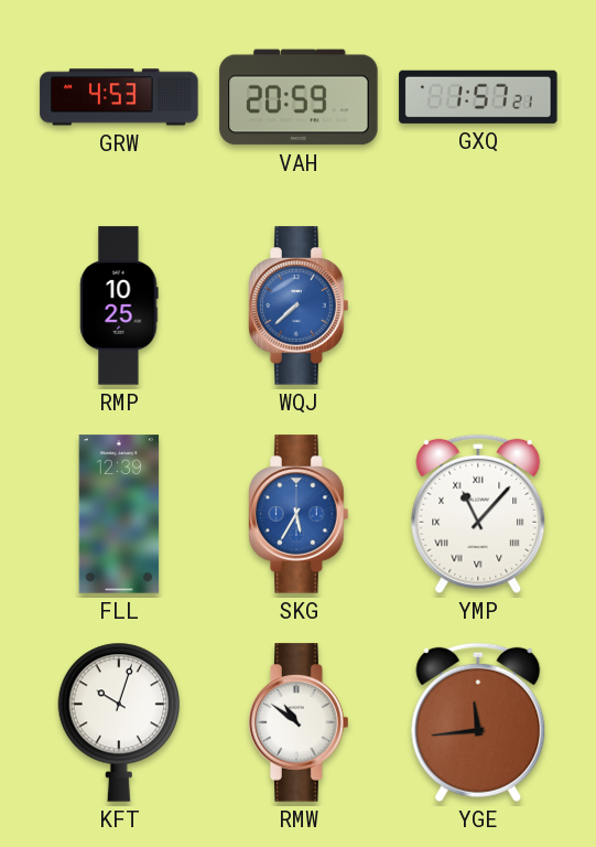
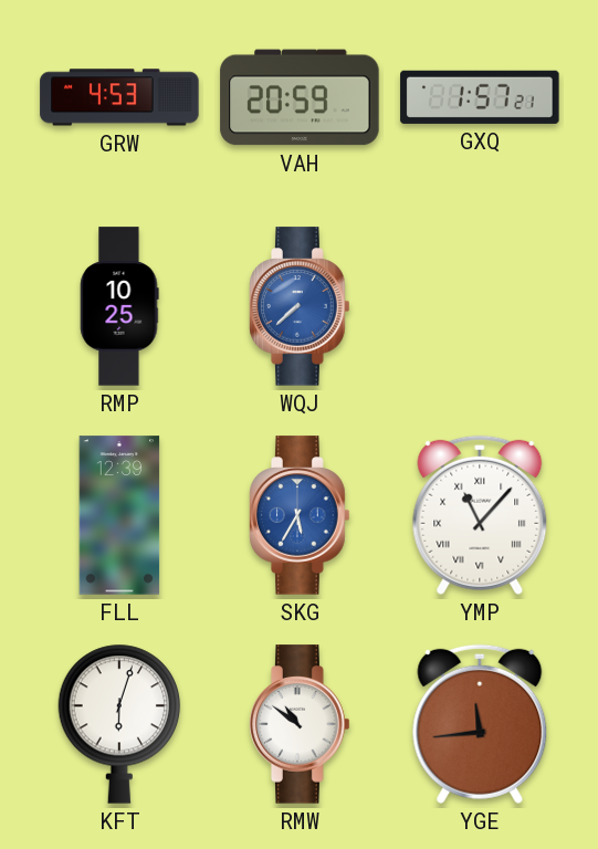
KFT: 10:03 -> 6:03 (119, 724)
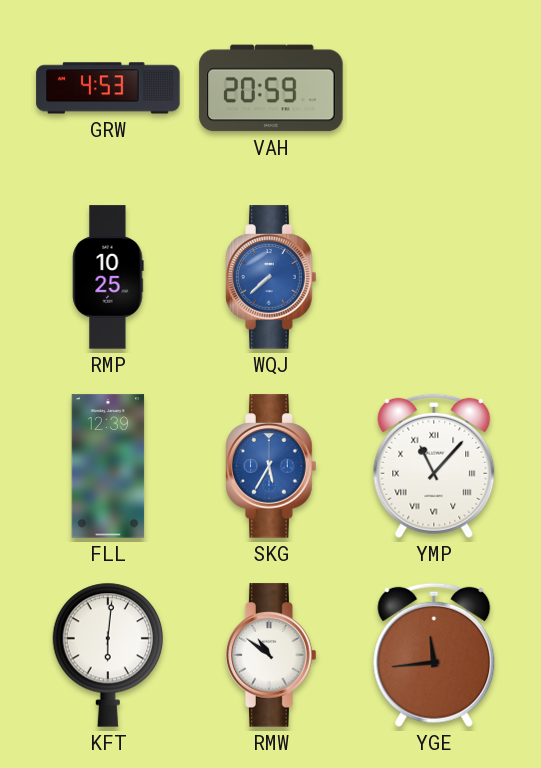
GXQ: 1:57 -> none (480, 97)
KFT: 6:03 -> 6:01 (108, 655)
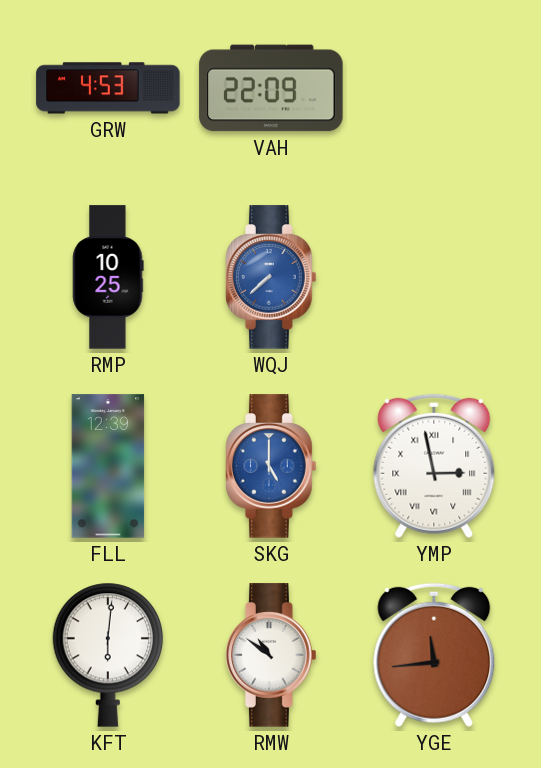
VAH: 20:59 -> 22:09 (271, 88)
SKG: 5:35 -> 5:00 (271, 466)
YMP: 11:07 -> 2:58 (434, 466)
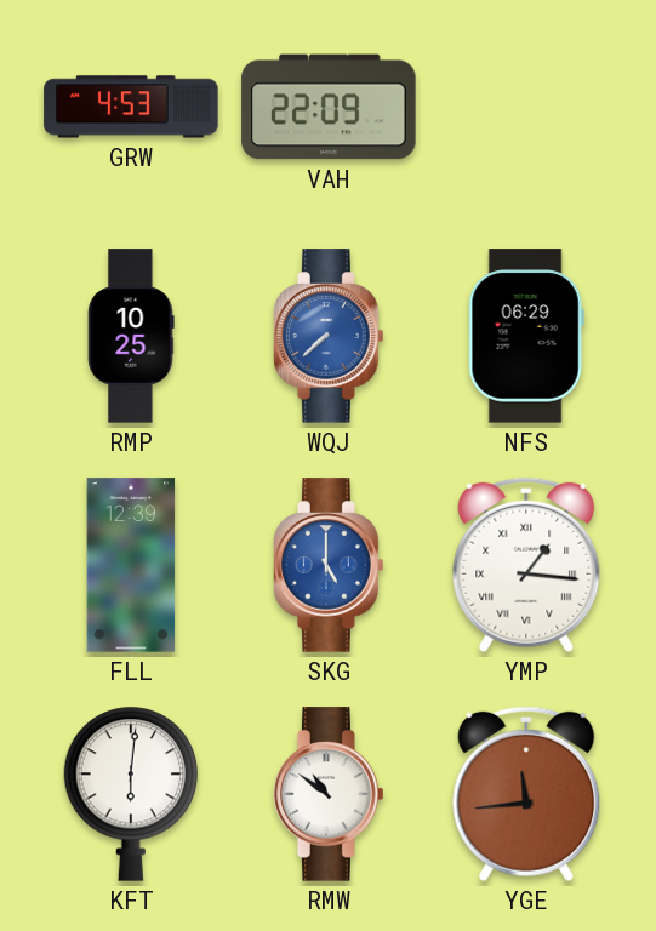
NFS: none -> 06:29 (526, 336)
YMP: 2:58 -> 1:16 (526, 565)
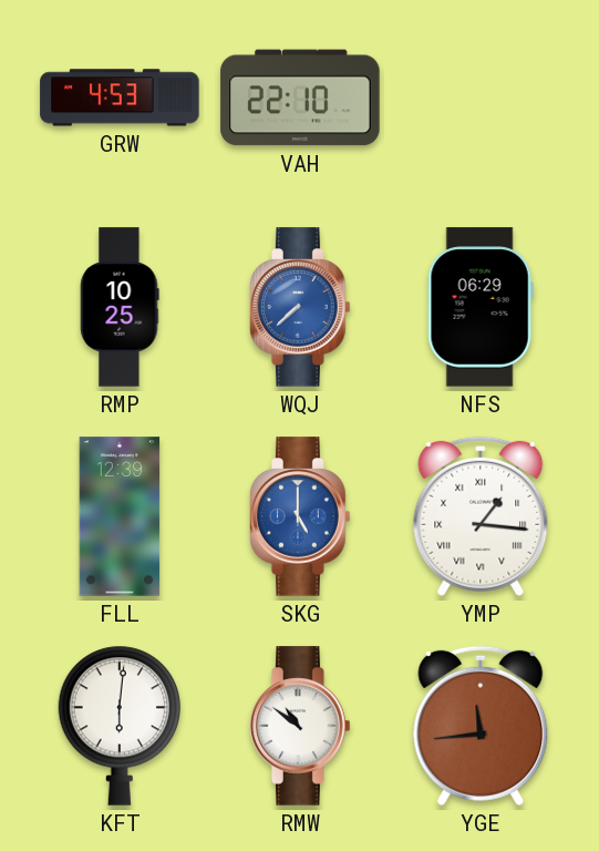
VAH: 22:09 -> 22:10 (300, 98)
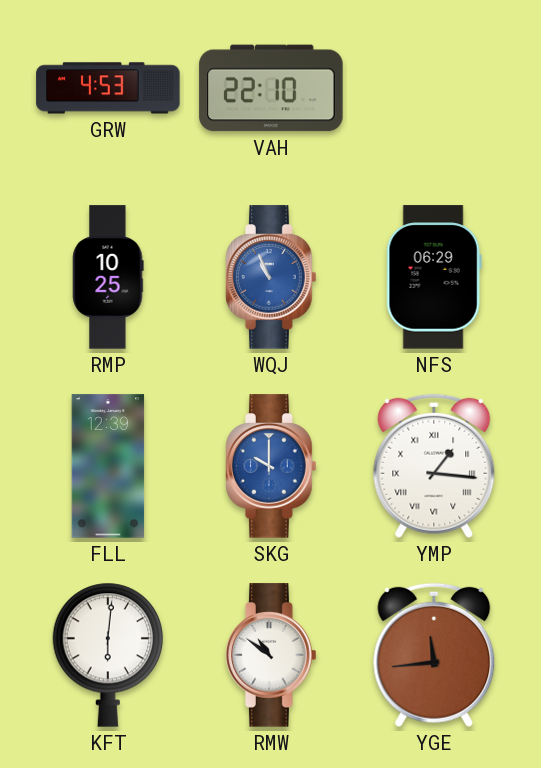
WQJ: 7:38 -> 10:56 (271, 277)
SKG: 5:00 -> 10:00 (271, 466)
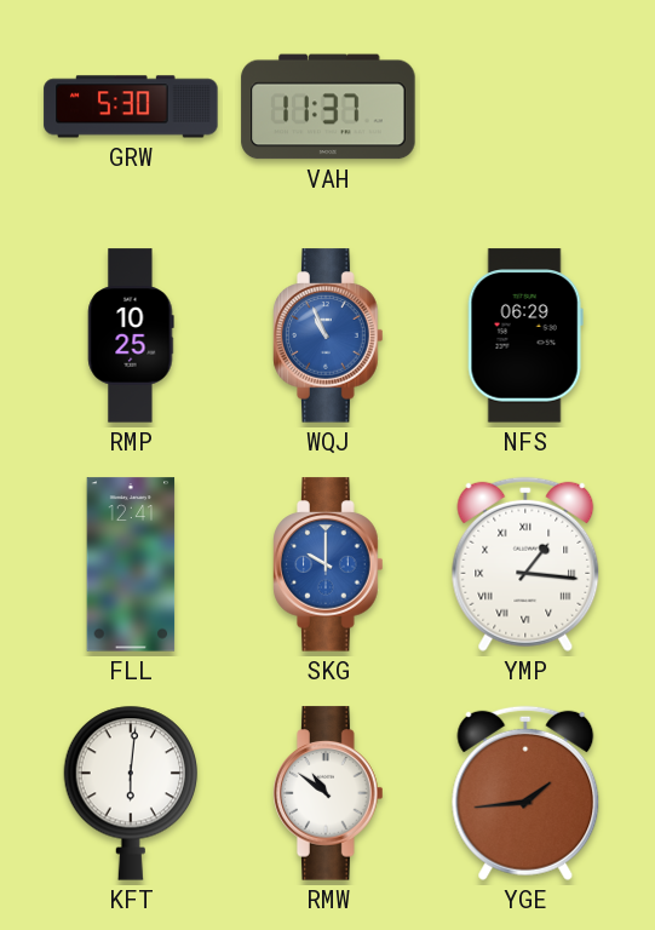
GRW: 4:53 -> 5:30 (131, 107)
VAH: 22:10 -> 11:37 (328, 107)
FLL: 12:39 -> 12:41 (131, 564)
YGE: 11:44 -> 1:44 (525, 793)
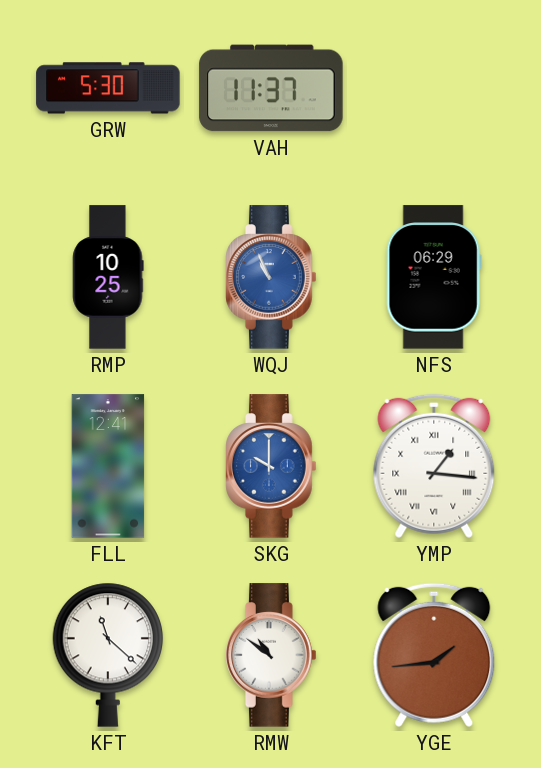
KFT: 6:01 -> 11:22 (108, 655)
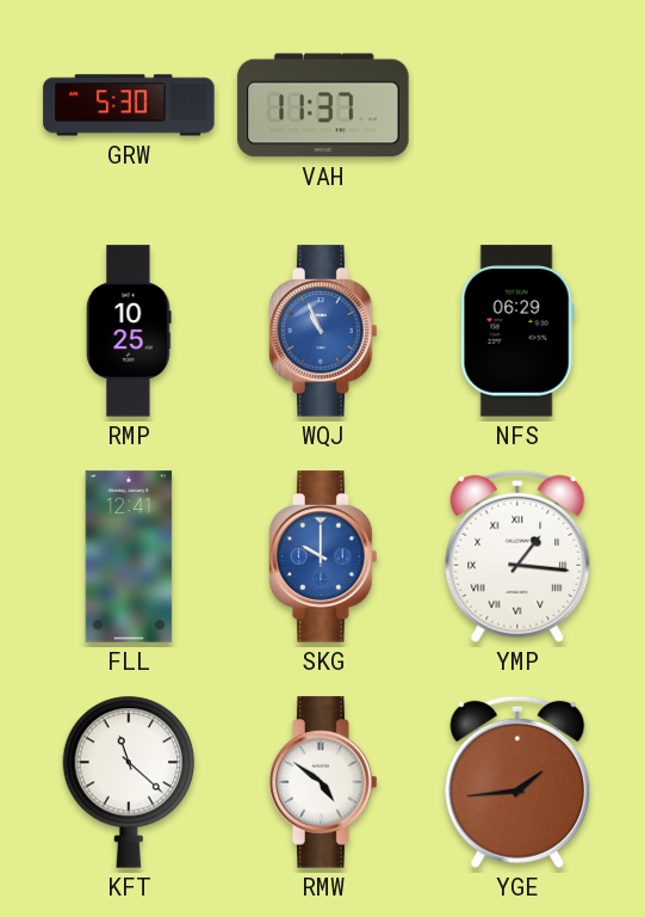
RMW: 10:51 -> 4:51 (323, 782)
